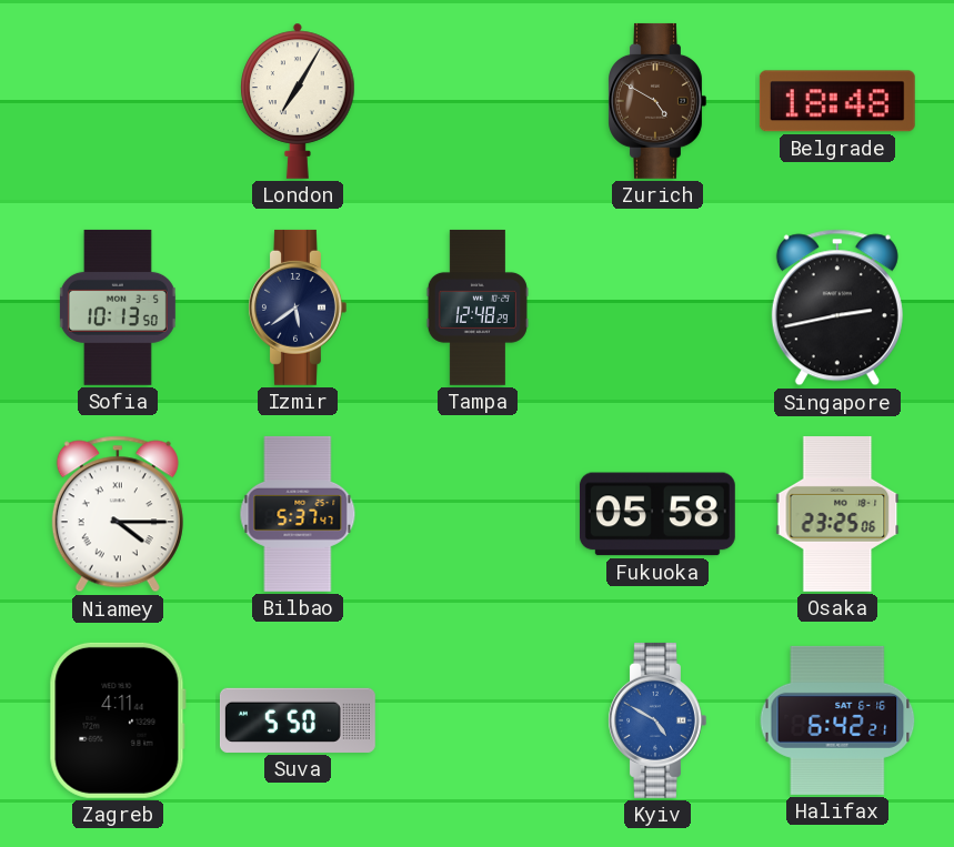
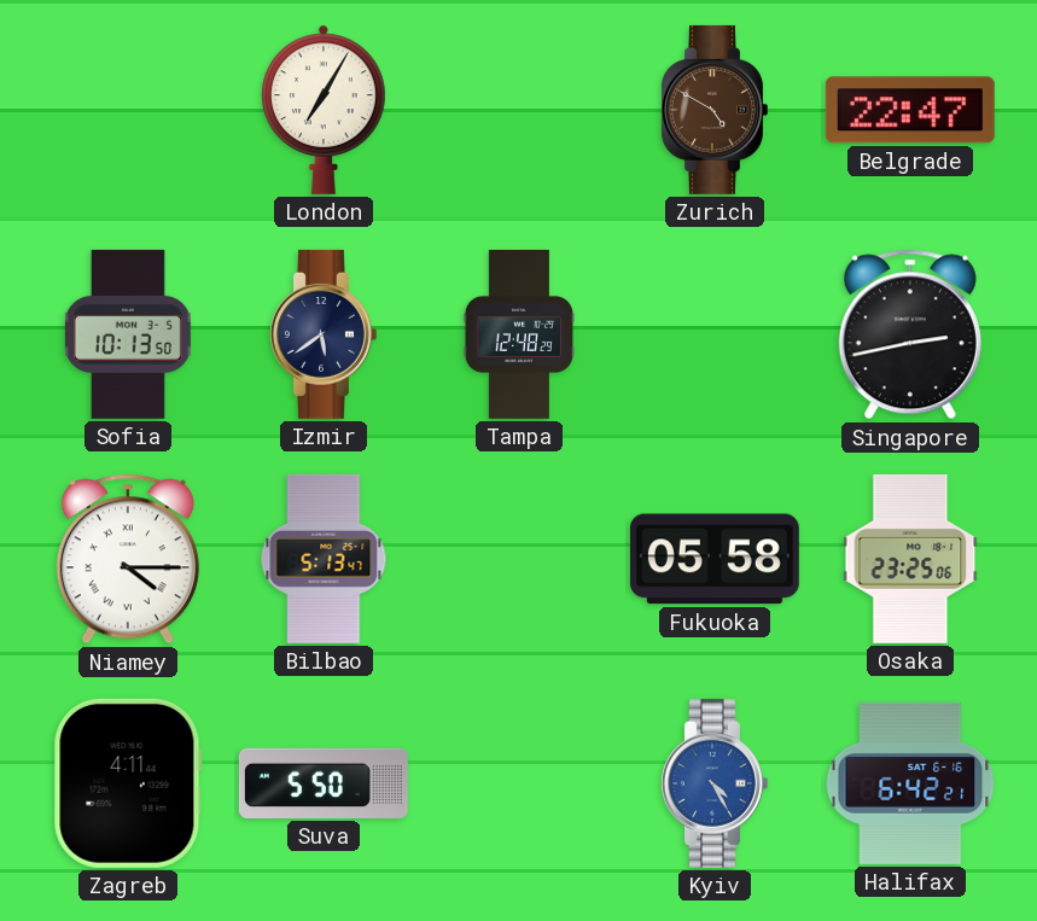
Belgrade: 18:48 -> 22:47 (910, 110)
Bilbao: 5:37 -> 5:13 (324, 559)
Kyiv: 4:50 -> 4:25 (715, 783)
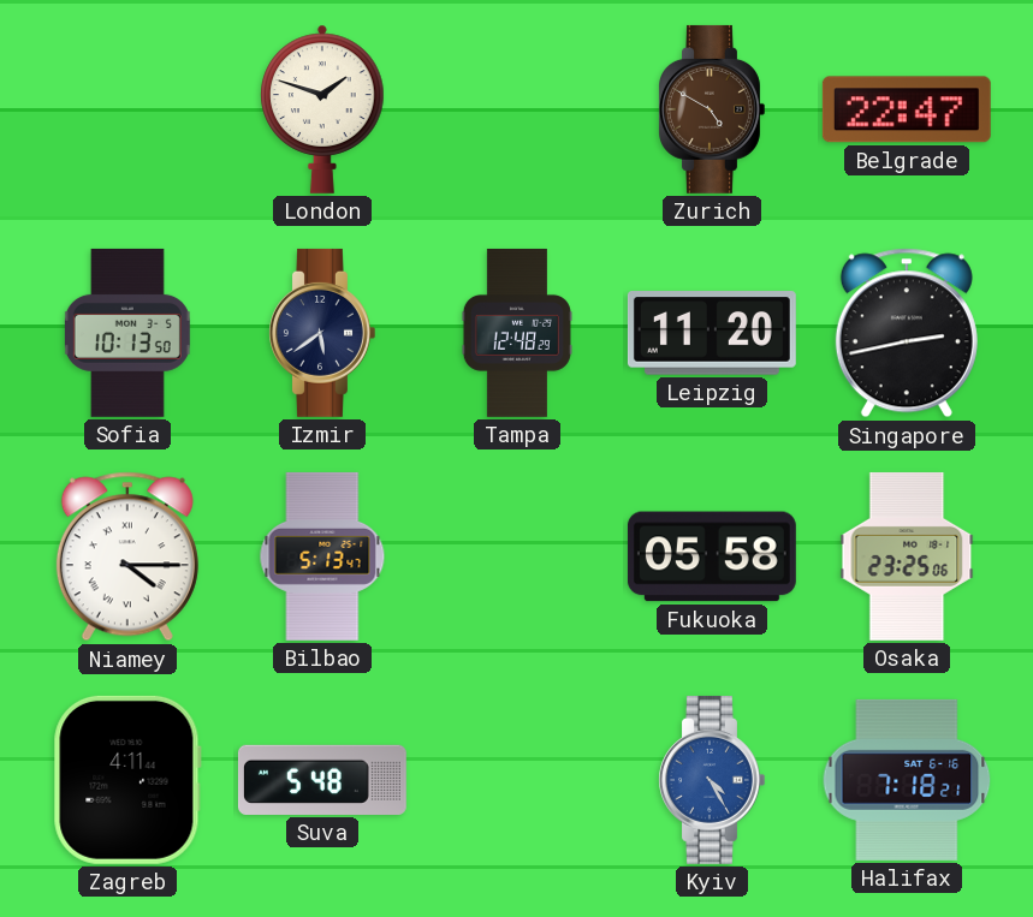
London: 7:05 -> 1:48 (322, 109)
Leipzig: none -> 11:20 (712, 333)
Suva: 5:50 -> 5:48 (322, 780)
Halifax: 6:42 -> 7:18 (907, 780)
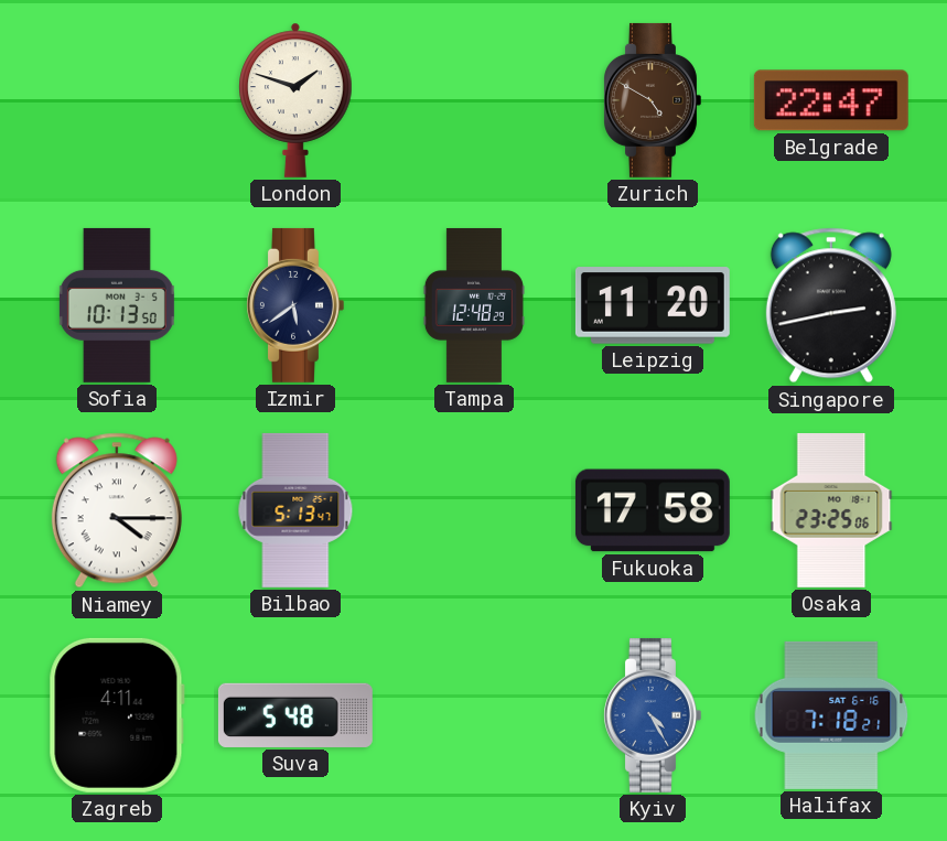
Fukuoka: 05:58 -> 17:58 (653, 510)
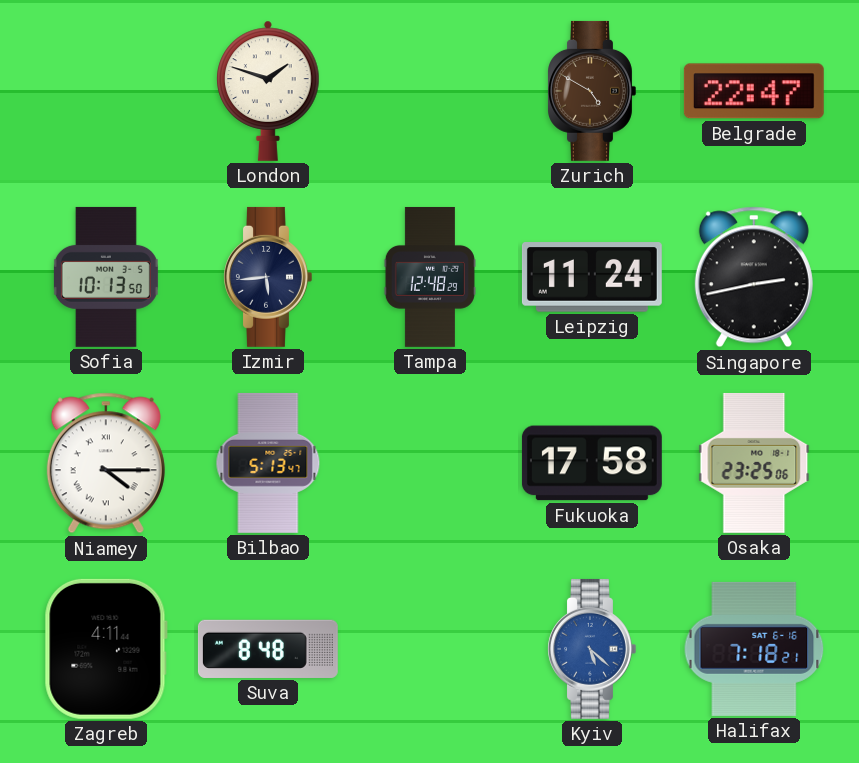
Izmir: 5:39 -> 5:44 (268, 277)
Leipzig: 11:20 -> 11:24 (592, 277)
Suva: 5:48 -> 8:48 (268, 649)
Kyiv: 4:25 -> 5:22 (592, 649)
